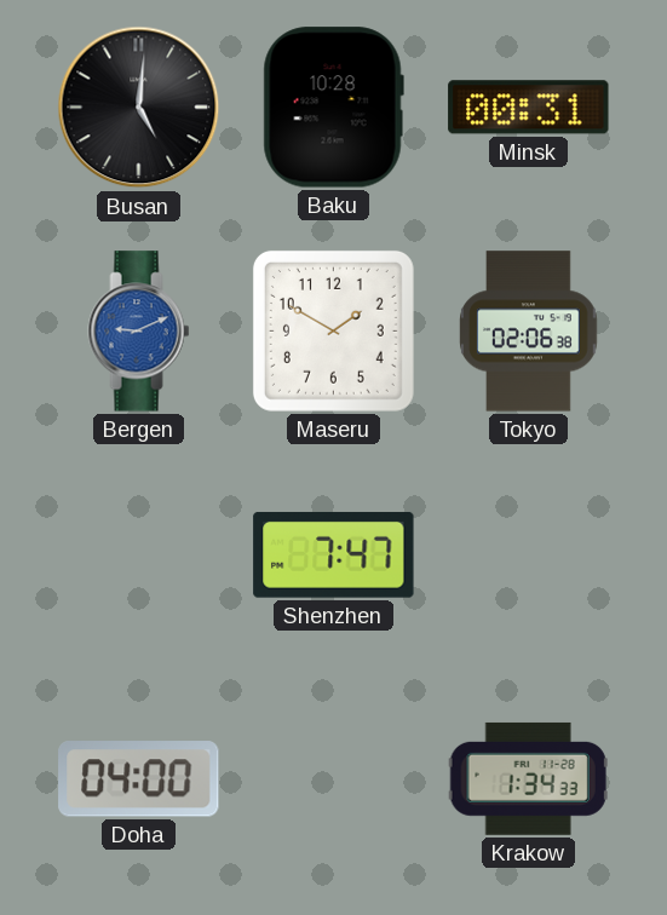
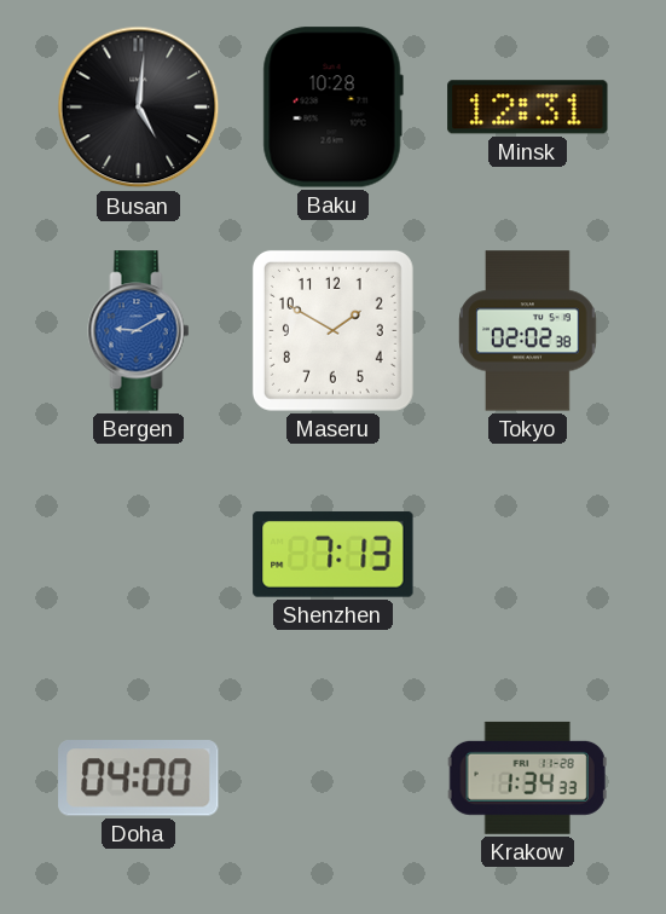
Minsk: 00:31 -> 12:31 (528, 108)
Bergen: 9:11 -> 9:10 (139, 331)
Tokyo: 02:06 -> 02:02 (528, 331)
Shenzhen: 7:47 -> 7:13 (334, 555)
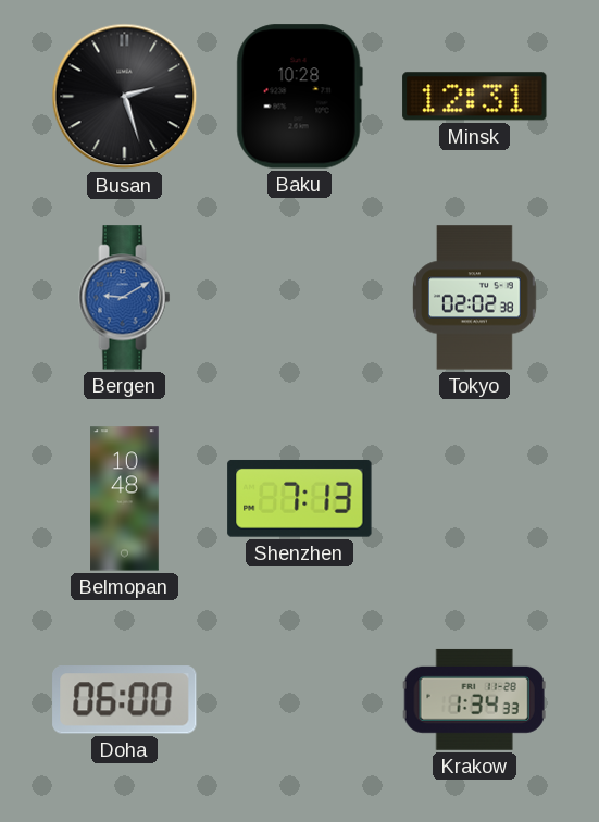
Busan: 5:01 -> 2:27 (125, 97)
Maseru: 1:50 -> none (332, 330)
Belmopan: none -> 10:48 (125, 499)
Doha: 04:00 -> 06:00 (125, 700)
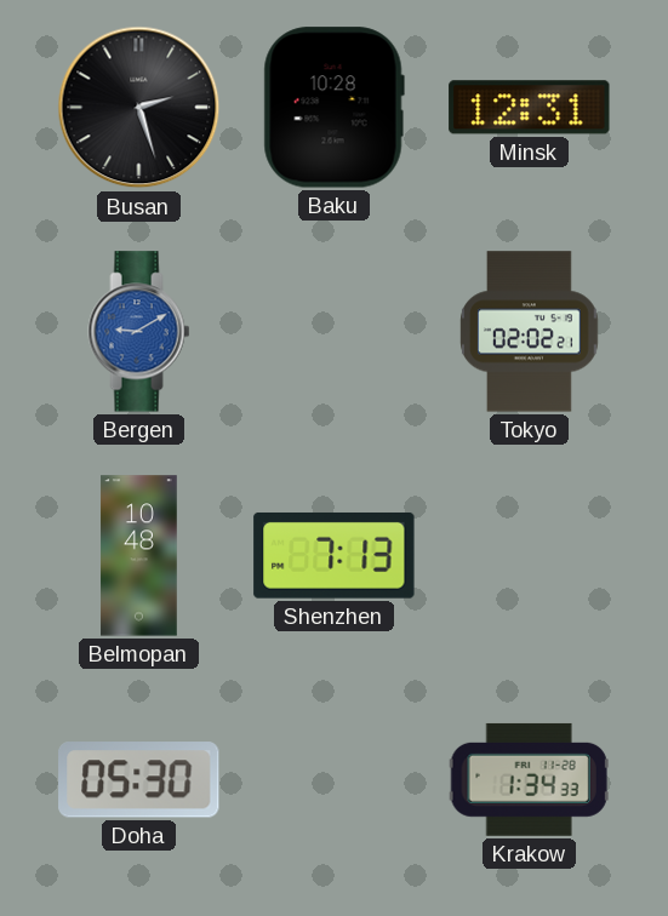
Tokyo: 02:02:38 -> 02:02:21 (530, 332)
Doha: 06:00 -> 05:30 (139, 780)
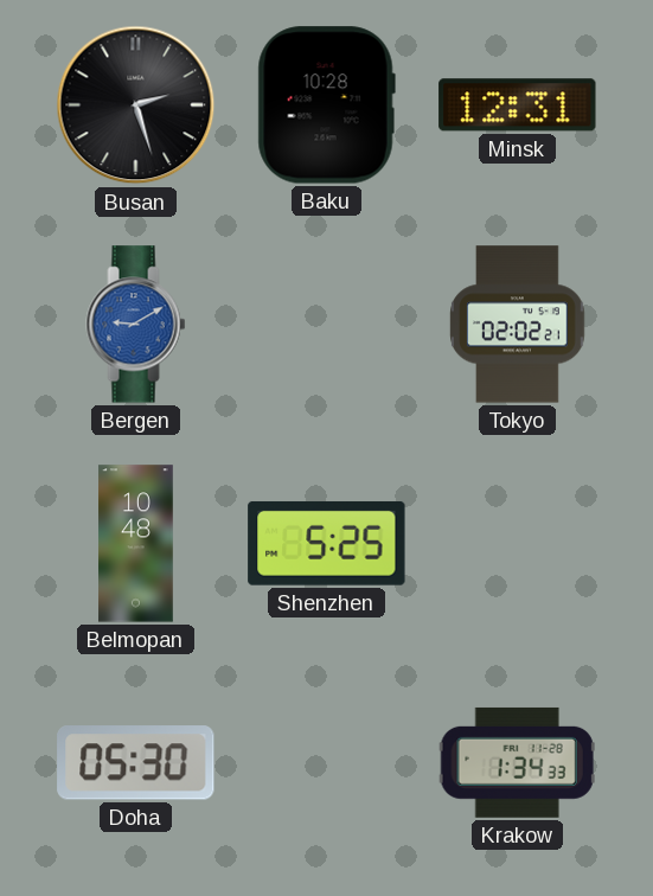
Shenzhen: 7:13 -> 5:25 (327, 544)
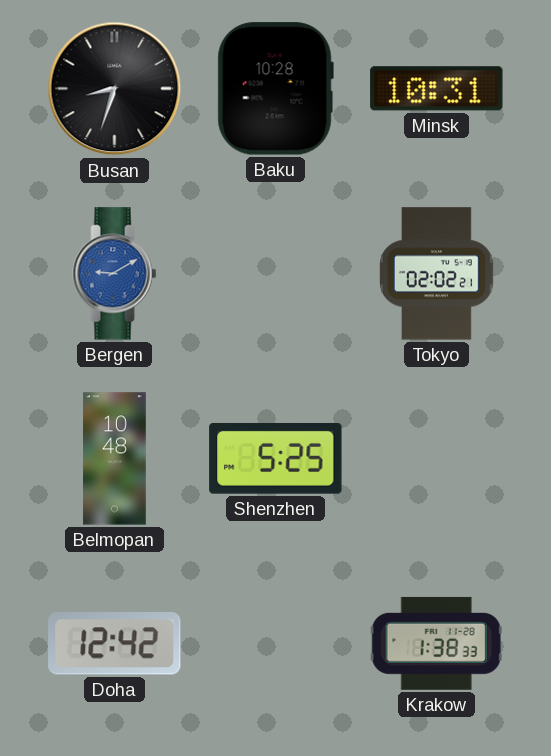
Busan: 2:27 -> 8:33 (115, 89)
Minsk: 12:31 -> 10:31 (437, 89)
Doha: 05:30 -> 12:42 (115, 644)
Krakow: 1:34 -> 1:38 (436, 643)
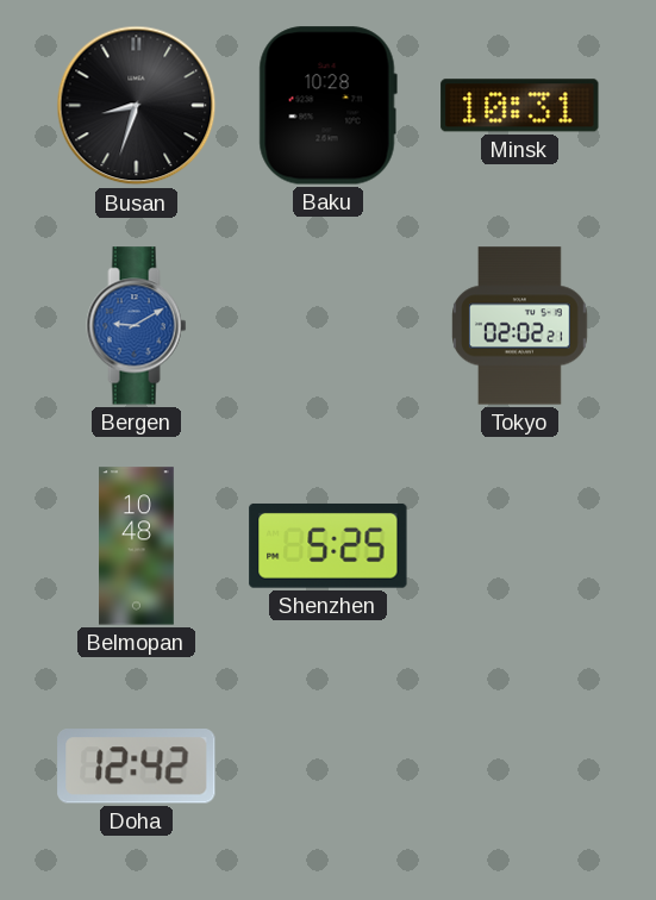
Krakow: 1:38 -> none (436, 643)
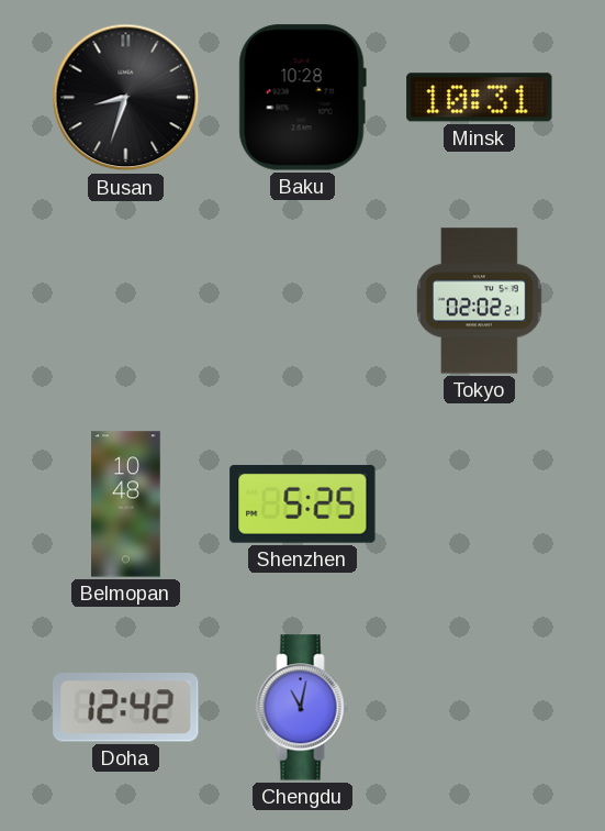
Bergen: 9:10 -> none (137, 326)
Chengdu: none -> 11:02 (303, 708)
